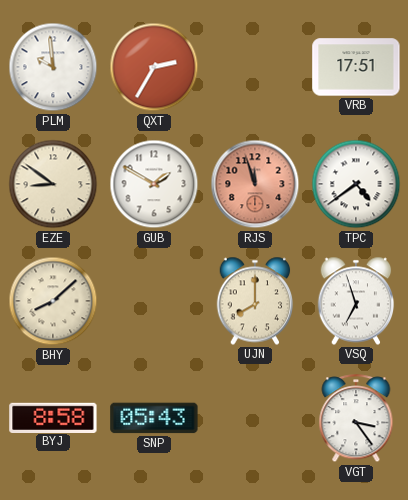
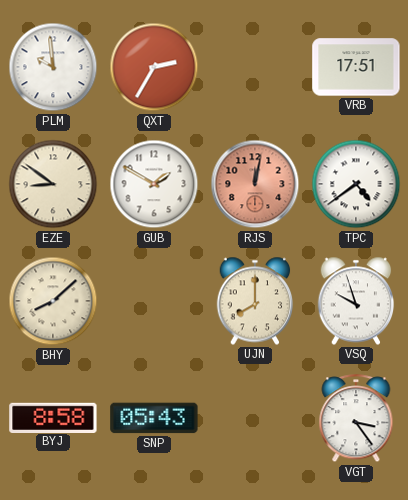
RJS: 11:57 -> 12:02 (255, 184)
VSQ: 6:57 -> 9:57 (356, 301)
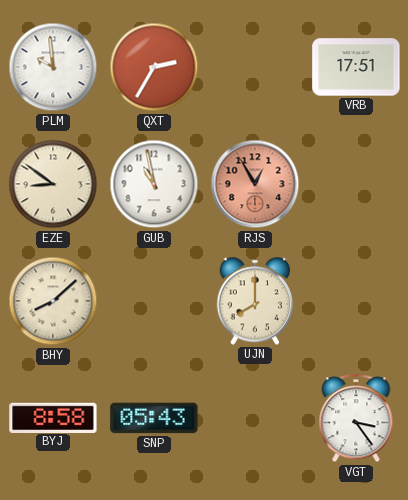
GUB: 1:50 -> 10:58 (154, 184)
RJS: 12:02 -> 12:55 (255, 184)
TPC: 4:39 -> none (356, 184)
VSQ: 9:57 -> none (356, 301)
